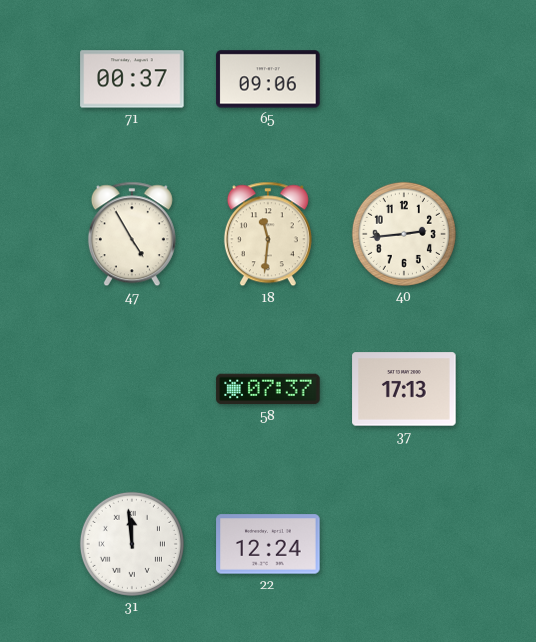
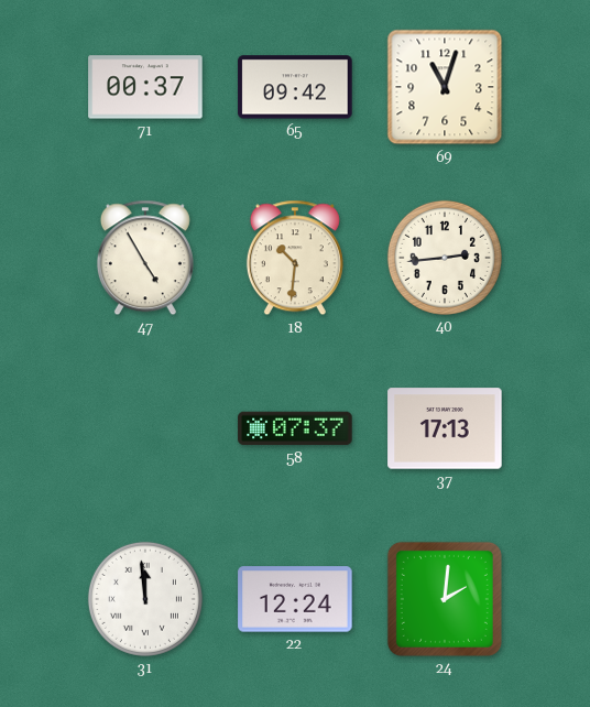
65: 09:06 -> 09:42 (295, 87)
69: none -> 11:03 (445, 87)
18: 11:31 -> 10:31 (295, 258)
24: none -> 2:01 (445, 599)
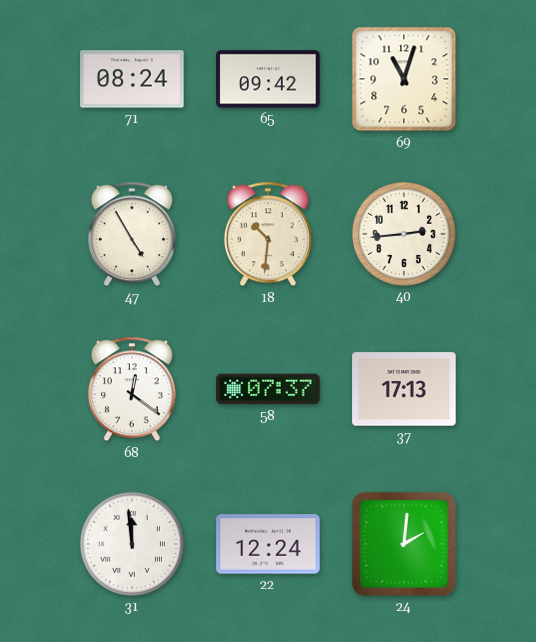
71: 00:37 -> 08:24 (132, 79)
68: none -> 12:21 (132, 389)
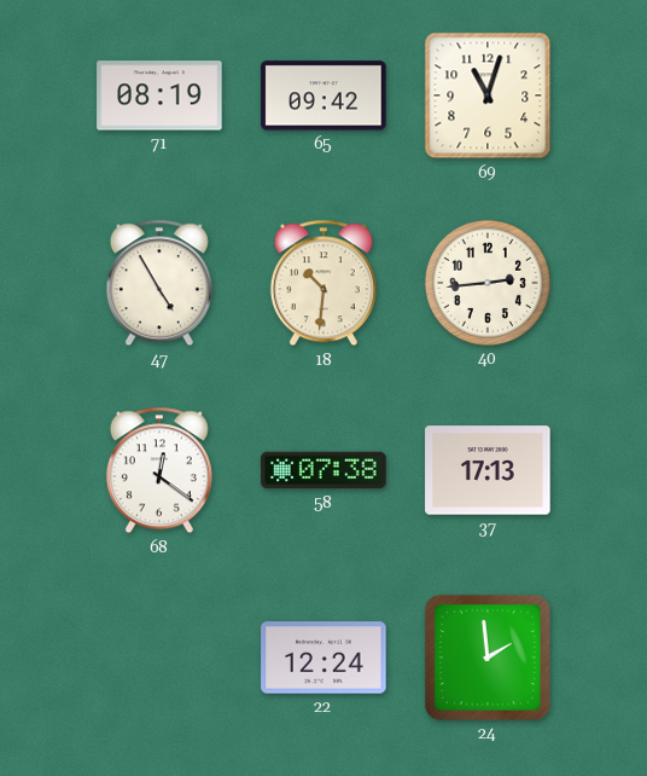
71: 08:24 -> 08:19 (159, 95)
58: 07:37 -> 07:38 (323, 470)
31: 11:59 -> none (132, 544)
24: 2:01 -> 1:59 (488, 658)
